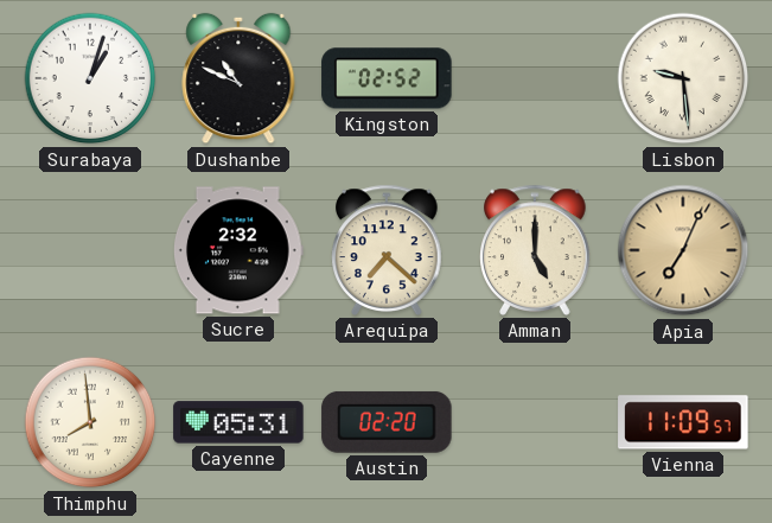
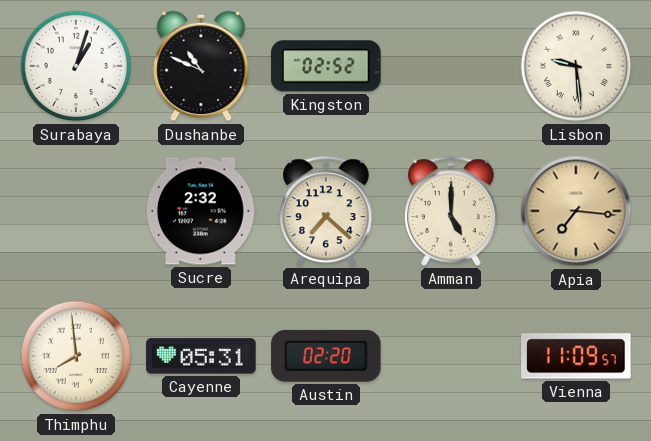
Apia: 7:04 -> 7:16 (576, 211)
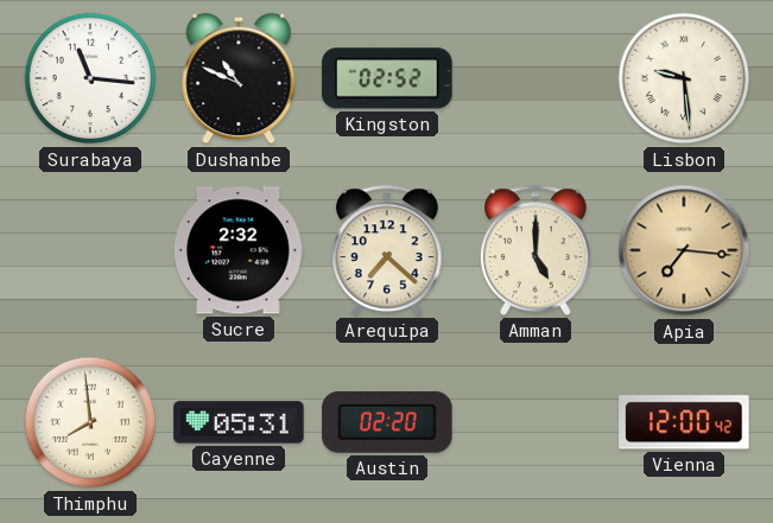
Surabaya: 1:03 -> 11:16 (90, 78)
Vienna: 11:09 -> 12:00 (684, 422)
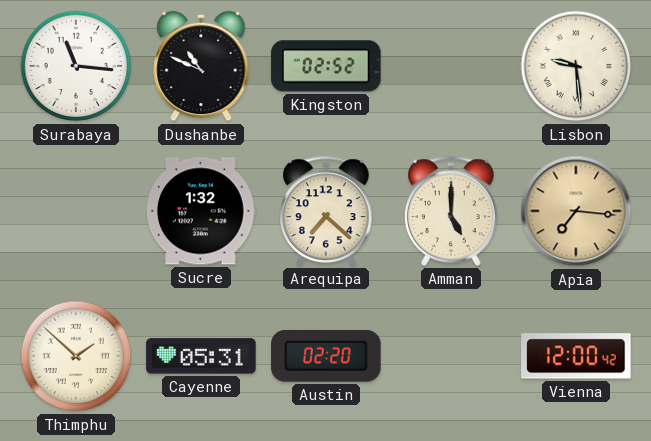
Sucre: 2:32 -> 1:32 (201, 211)
Thimphu: 7:59 -> 1:52 (76, 356)
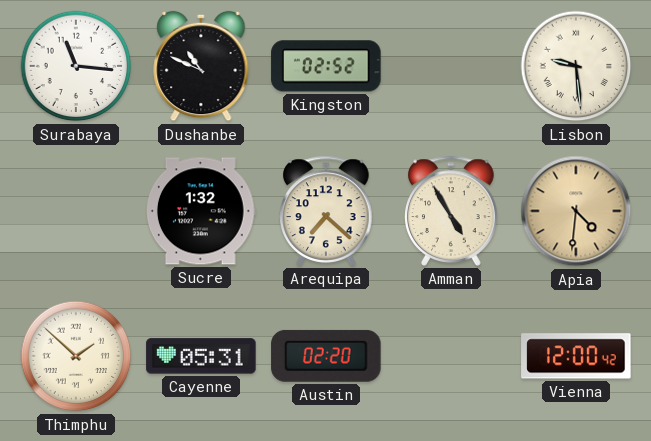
Amman: 5:00 -> 4:55 (451, 211)
Apia: 7:16 -> 4:31 (576, 211)
